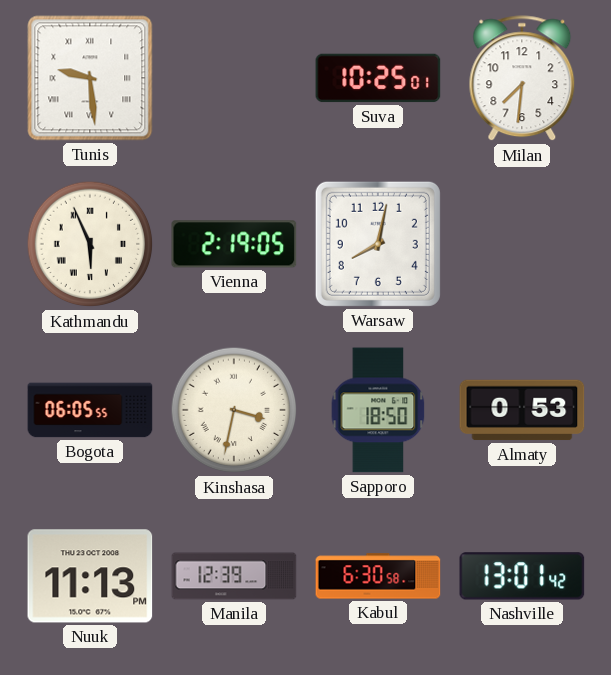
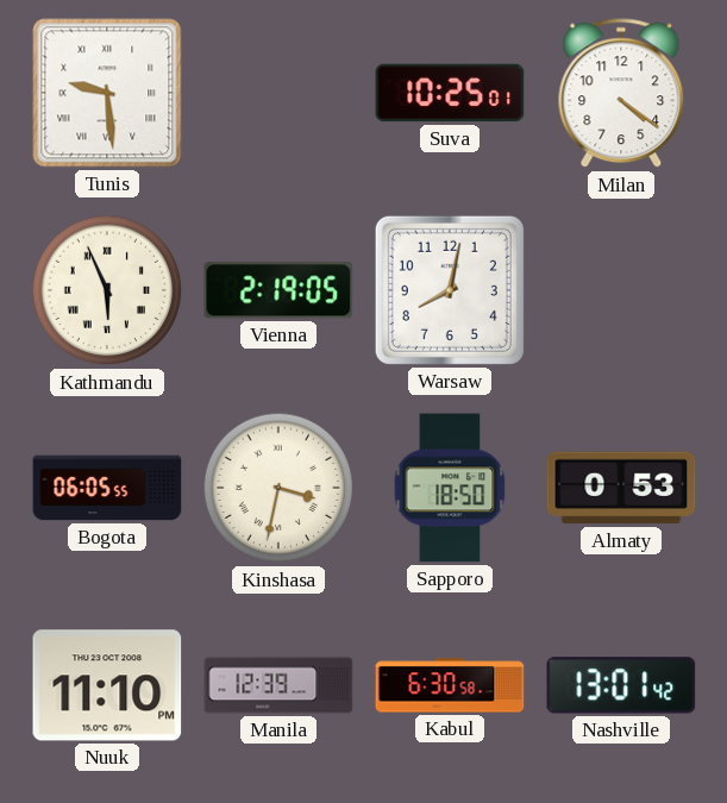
Milan: 7:31 -> 4:21 (621, 94)
Nuuk: 11:13 -> 11:10 (107, 685)
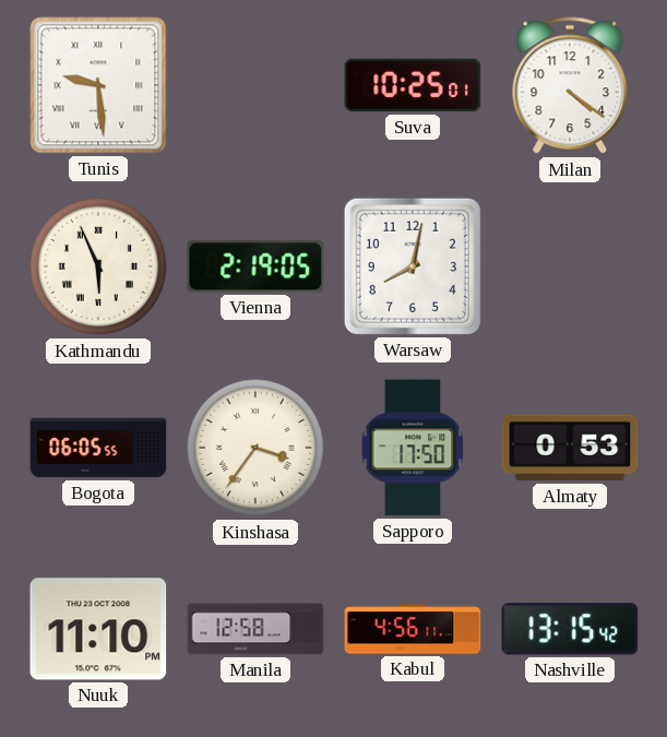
Kinshasa: 3:32 -> 3:36 (255, 448)
Sapporo: 18:50 -> 17:50 (413, 448)
Manila: 12:39 -> 12:58 (255, 629)
Kabul: 6:30 -> 4:56 (413, 629)
Nashville: 13:01 -> 13:15 (570, 629)
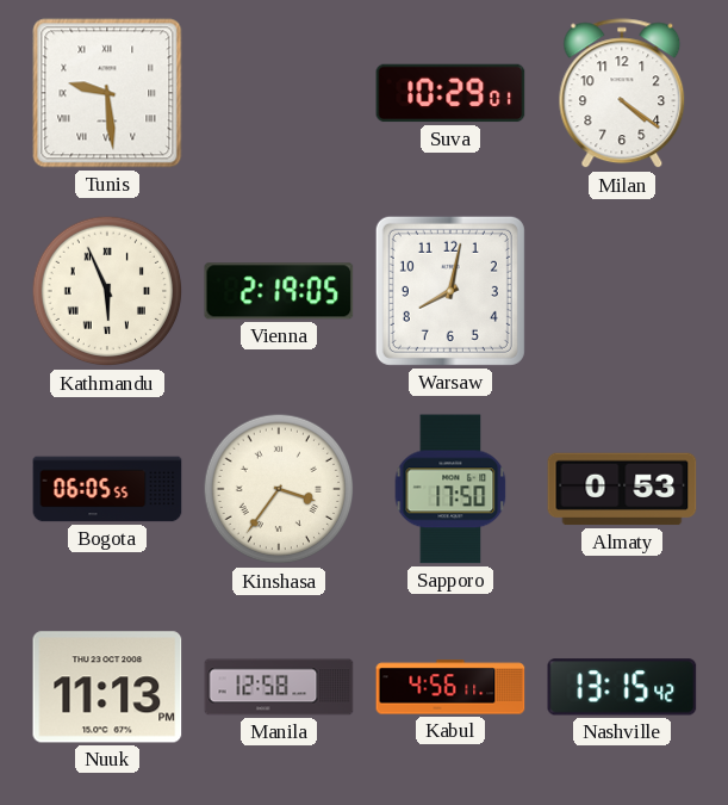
Suva: 10:25 -> 10:29 (450, 93)
Nuuk: 11:10 -> 11:13 (107, 687)
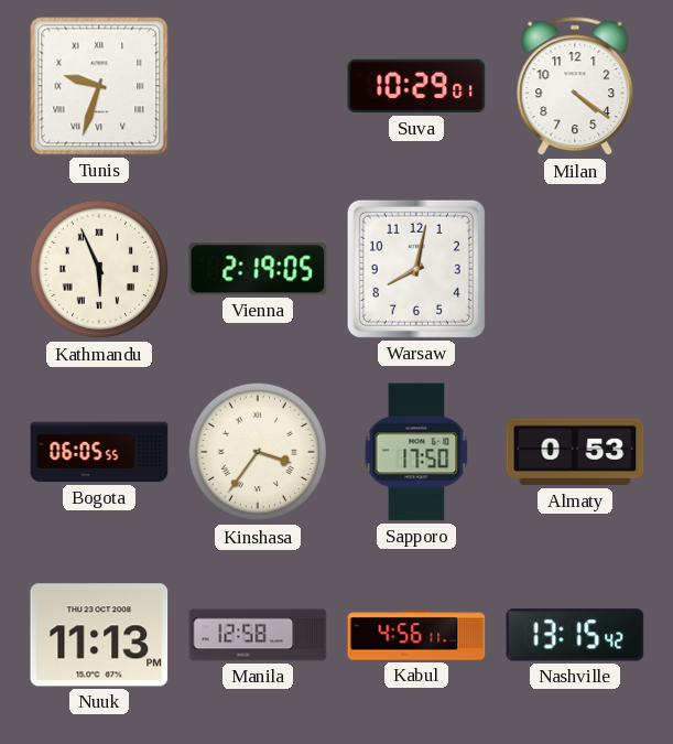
Tunis: 9:29 -> 9:33 (99, 86)
